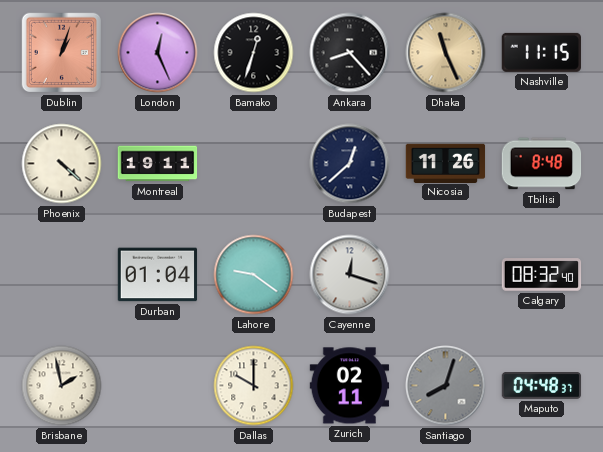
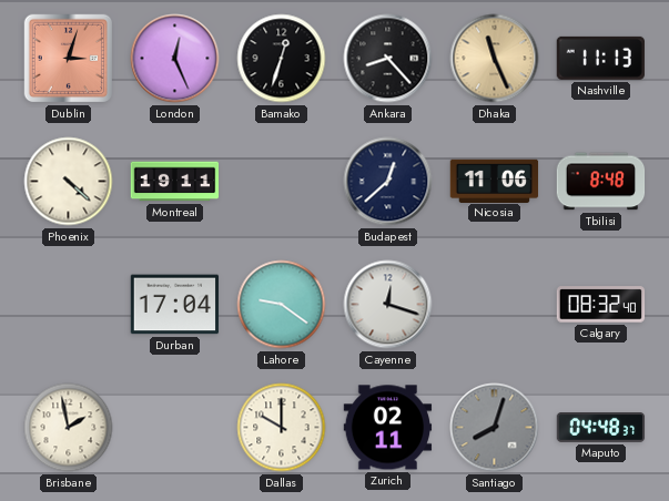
Dublin: 1:03 -> 3:03 (69, 59)
Nashville: 11:15 -> 11:13 (600, 58)
Nicosia: 11:26 -> 11:06 (495, 181)
Durban: 01:04 -> 17:04 (175, 305)
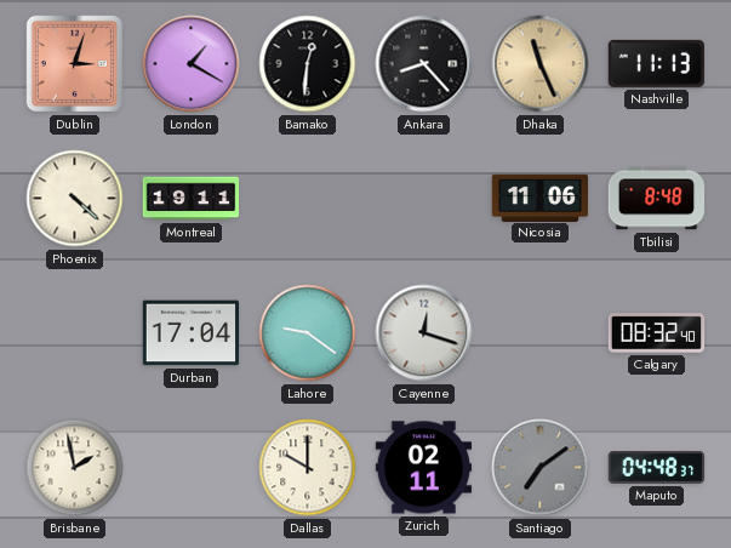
London: 12:26 -> 1:20 (192, 64)
Bamako: 12:33 -> 12:31 (308, 64)
Budapest: 12:38 -> none (388, 182)
Santiago: 8:03 -> 7:09 (541, 468)
